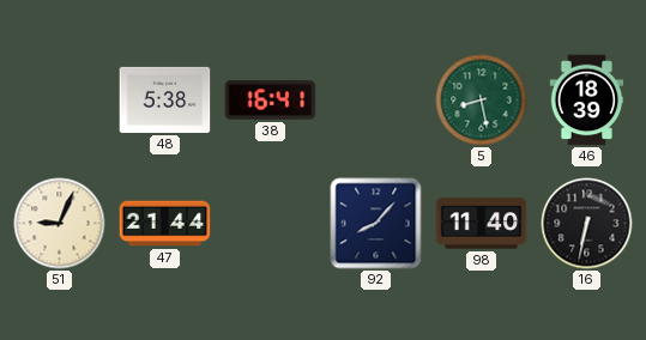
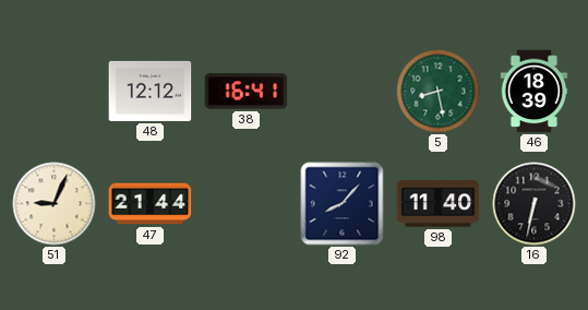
48: 5:38 -> 12:12 (151, 91)
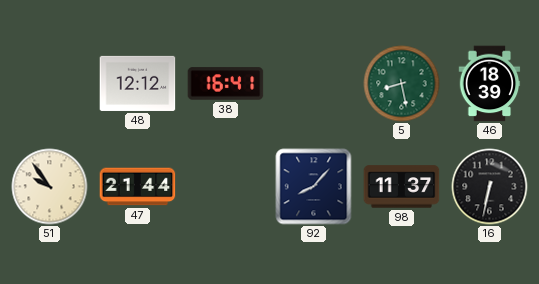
51: 9:04 -> 9:54 (50, 187)
98: 11:40 -> 11:37 (402, 187)
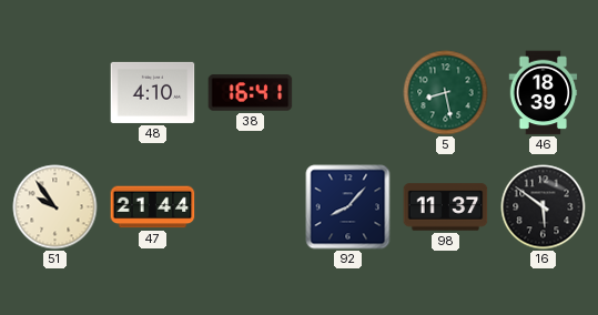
48: 12:12 -> 4:10 (153, 92)
16: 6:32 -> 5:51 (544, 207)
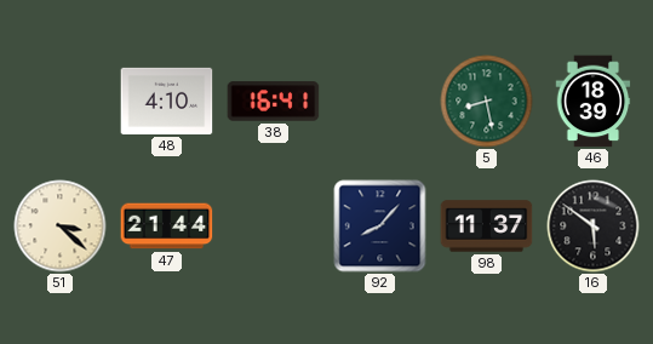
51: 9:54 -> 3:22 (61, 227)
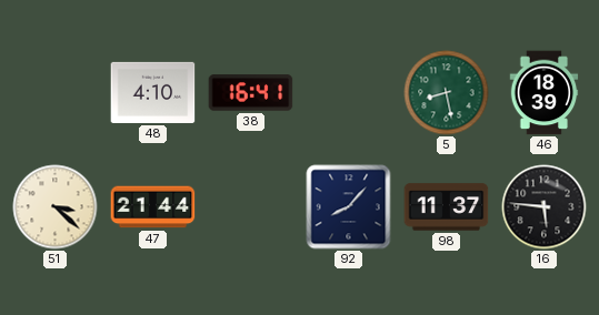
16: 5:51 -> 5:46 (545, 207)
